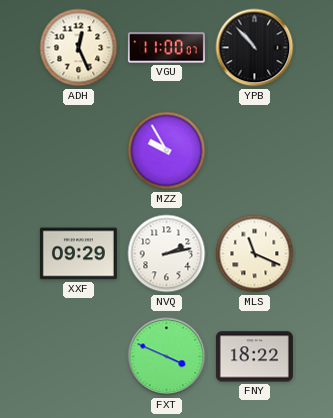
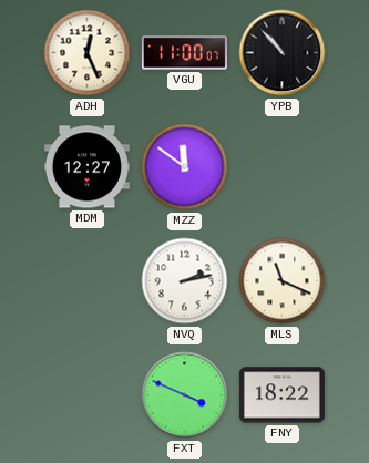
MDM: none -> 12:27 (86, 167)
MZZ: 9:55 -> 11:51 (185, 167)
XXF: 09:29 -> none (78, 254)
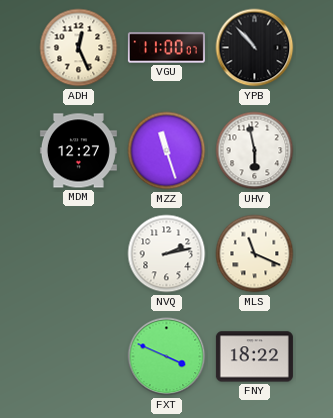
MZZ: 11:51 -> 11:27 (167, 151)
UHV: none -> 5:58 (255, 151)
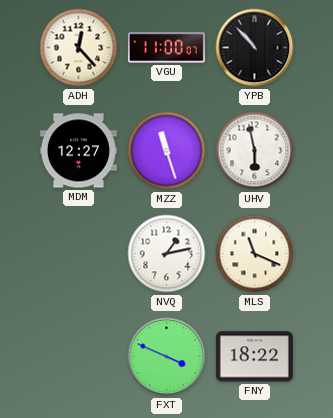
ADH: 12:26 -> 12:23 (79, 48)
NVQ: 2:13 -> 1:13 (167, 254)
